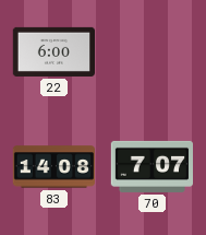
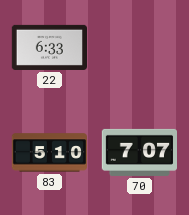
22: 6:00 -> 6:33 (49, 47)
83: 14:08 -> 5:10 (50, 153)
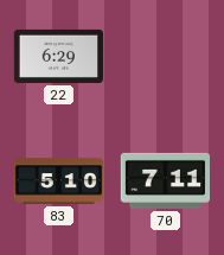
22: 6:33 -> 6:29 (58, 56)
70: 7:07 -> 7:11 (166, 180)
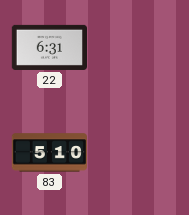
22: 6:29 -> 6:31 (49, 47)
70: 7:11 -> none (166, 180)
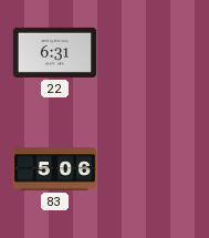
83: 5:10 -> 5:06 (55, 169)
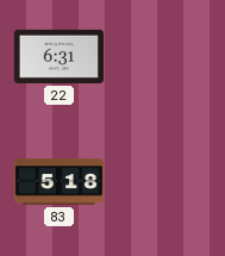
83: 5:06 -> 5:18 (60, 182)
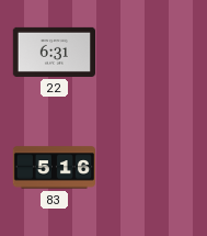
83: 5:18 -> 5:16 (55, 168)
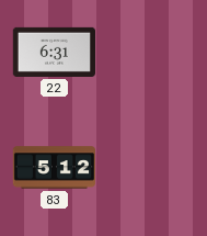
83: 5:16 -> 5:12 (55, 168)
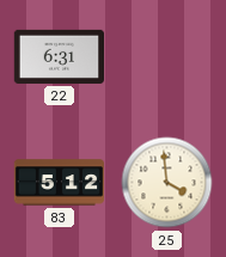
25: none -> 3:59 (167, 183)
